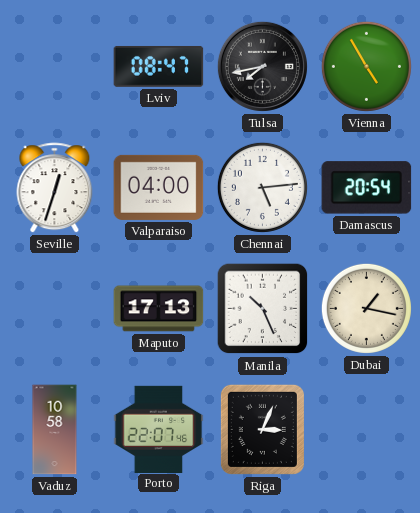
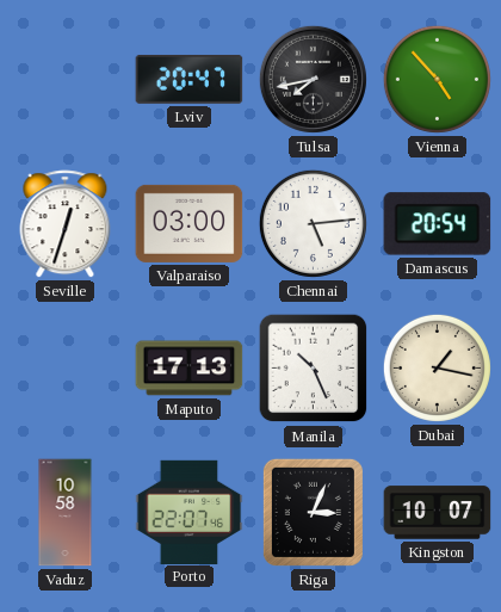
Lviv: 08:47 -> 20:47 (190, 79)
Vienna: 4:55 -> 4:53 (437, 79)
Valparaiso: 04:00 -> 03:00 (190, 223)
Kingston: none -> 10:07 (438, 513)
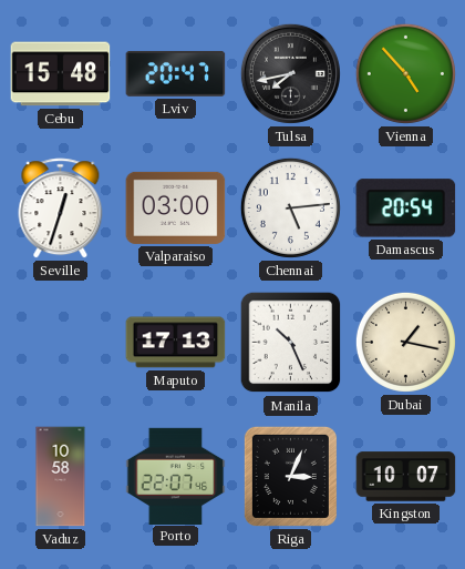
Cebu: none -> 15:48 (61, 74)
